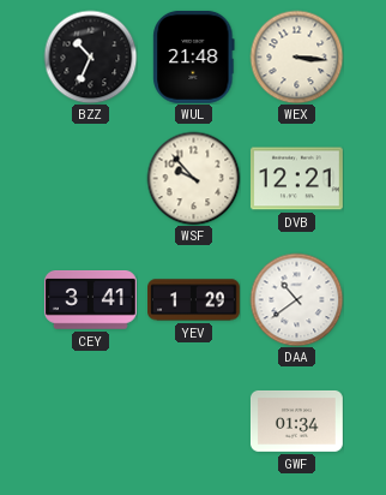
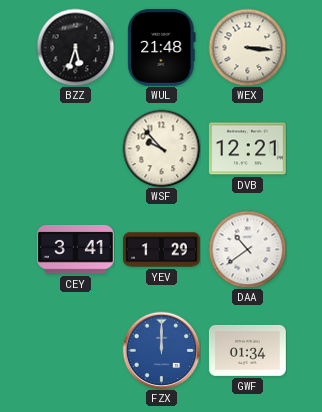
BZZ: 10:34 -> 5:33 (75, 47)
FZX: none -> 12:00 (161, 350)
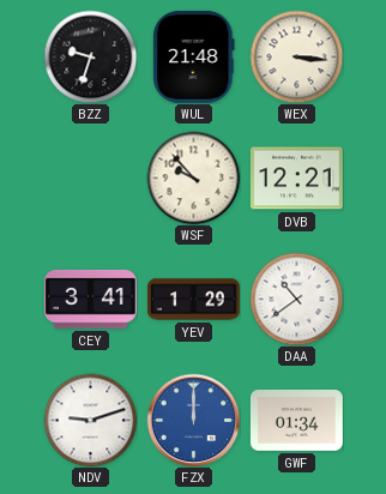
BZZ: 5:33 -> 9:33 (90, 56)
NDV: none -> 9:12 (90, 420)
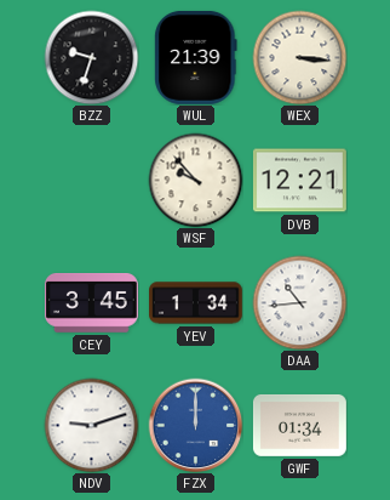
WUL: 21:48 -> 21:39 (196, 57)
CEY: 3:41 -> 3:45 (91, 303)
YEV: 1:29 -> 1:34 (196, 303)
DAA: 10:39 -> 10:44 (299, 302)
